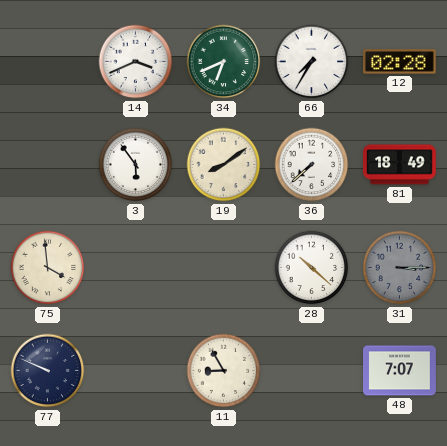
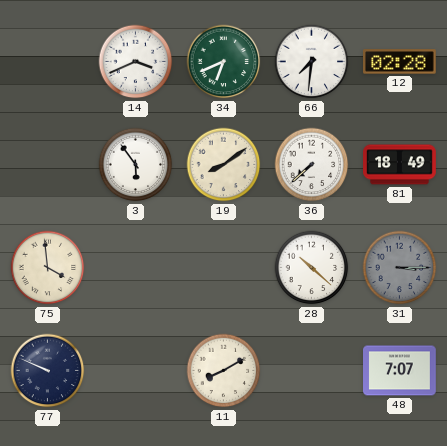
66: 7:35 -> 7:31 (312, 62)
11: 8:55 -> 8:10 (224, 371)
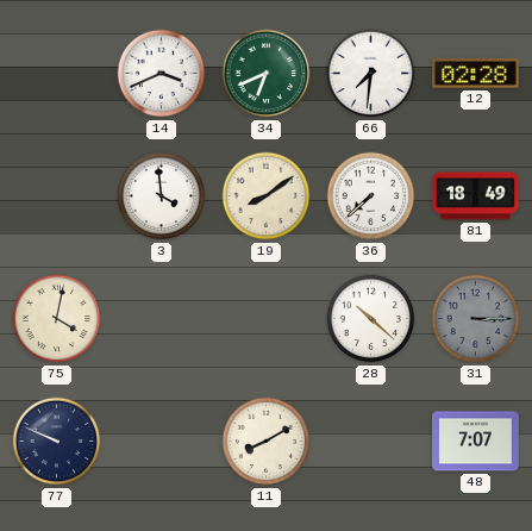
3: 5:54 -> 3:59 (162, 196)
75: 3:59 -> 4:02 (57, 319)
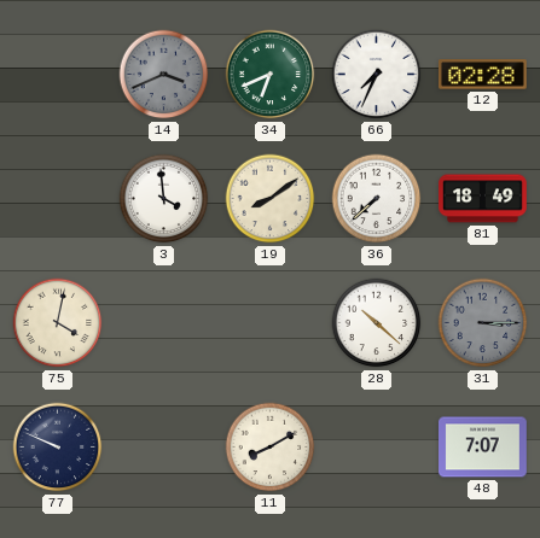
14 dial: white -> grey (164, 75)
66: 7:31 -> 7:34 (377, 75)
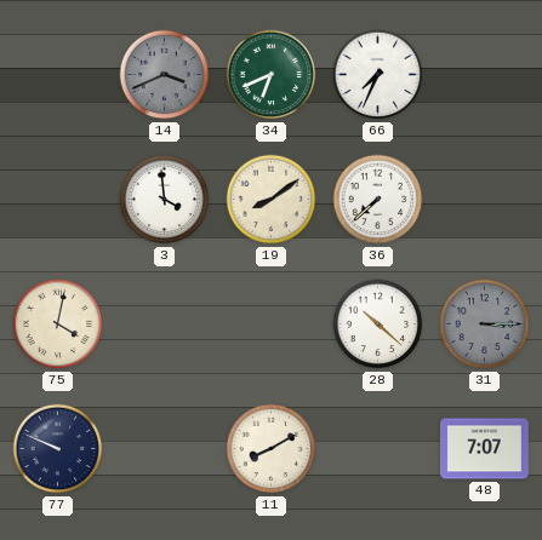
12: 02:28 -> none (483, 75)
81: 18:49 -> none (483, 199)
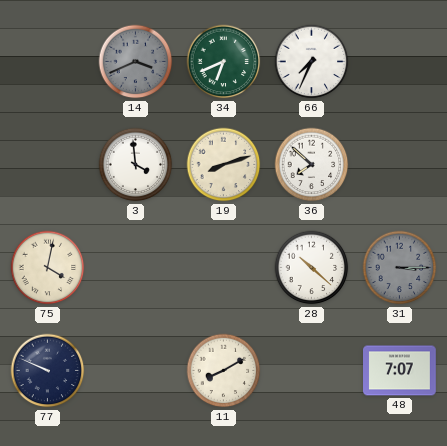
19: 8:09 -> 8:12 (224, 165)
36: 7:38 -> 7:52 (312, 165)
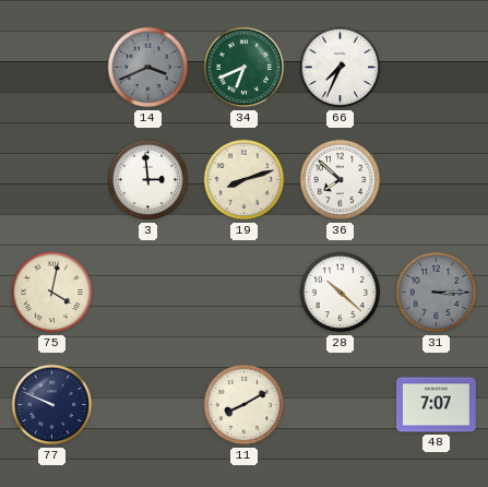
3: 3:59 -> 2:59 (148, 180)
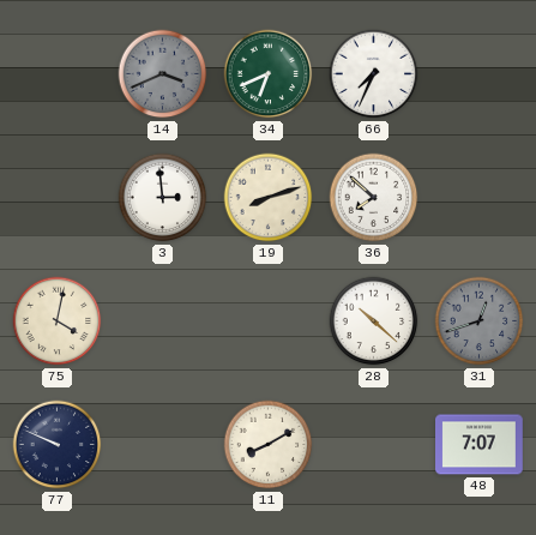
31: 3:15 -> 12:42 (480, 321)
